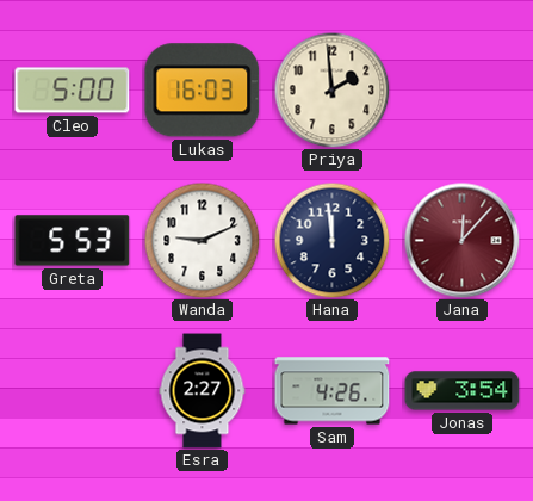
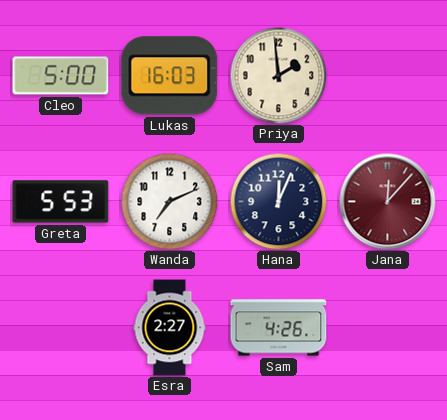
Wanda: 9:11 -> 7:11 (169, 201)
Hana: 11:59 -> 12:04 (278, 201)
Jonas: 3:54 -> none (463, 391)
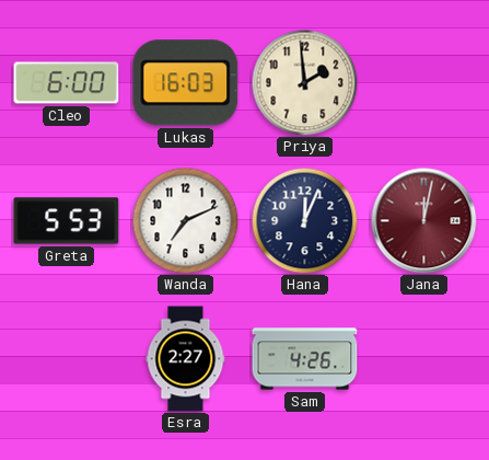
Cleo: 5:00 -> 6:00 (67, 83)
Jana: 12:07 -> 12:02 (424, 221)
